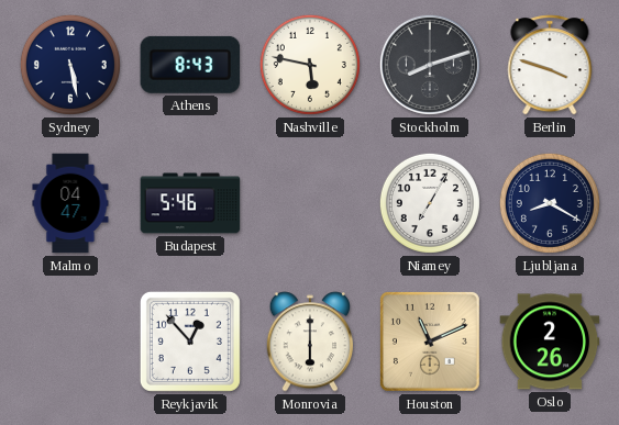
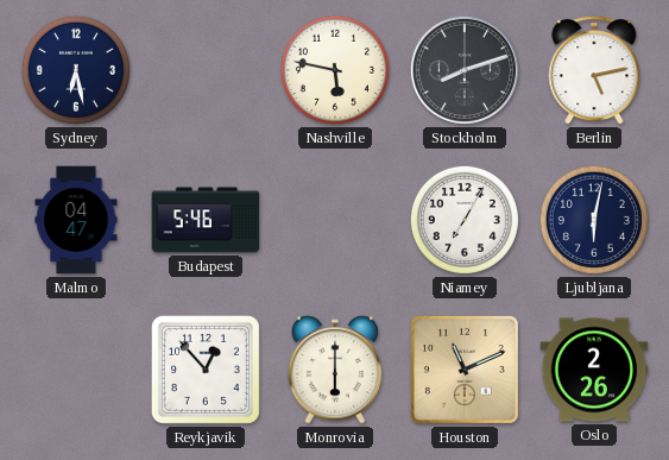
Sydney: 5:28 -> 6:28 (76, 70)
Athens: 8:43 -> none (190, 65)
Berlin: 3:48 -> 5:13 (594, 70)
Ljubljana: 8:20 -> 6:02 (594, 220)
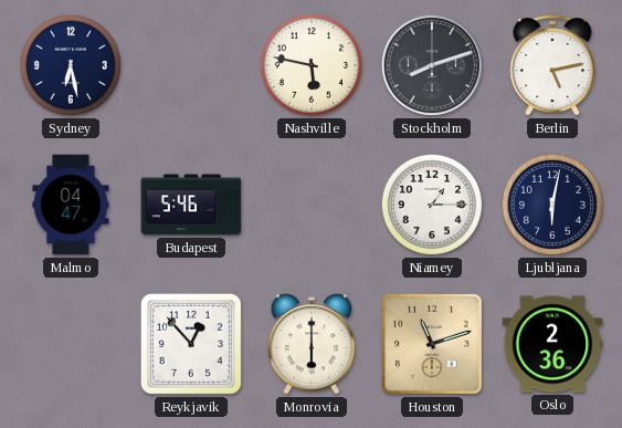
Niamey: 7:05 -> 1:15 (432, 205)
Houston: 11:11 -> 11:12 (432, 344)
Oslo: 2:26 -> 2:36 (552, 344)
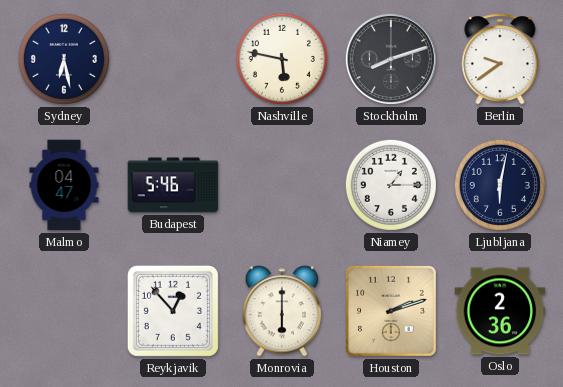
Berlin: 5:13 -> 9:39 (500, 59)
Houston: 11:12 -> 2:12 (391, 311)
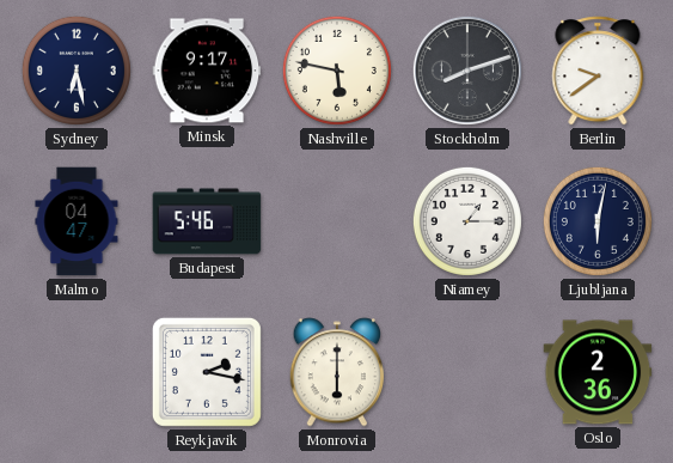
Minsk: none -> 9:17 (207, 71)
Reykjavik: 12:53 -> 2:17 (207, 372)
Houston: 2:12 -> none (391, 311)
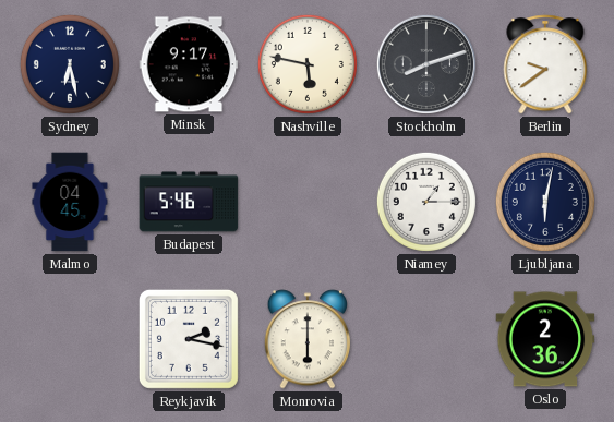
Malmo: 04:47 -> 04:45 (70, 202)
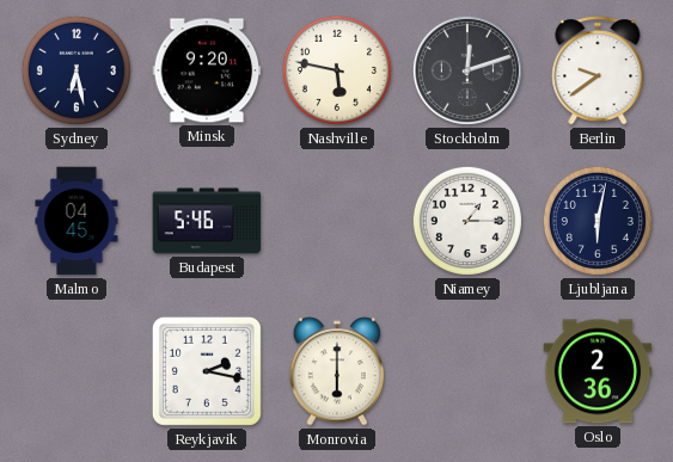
Minsk: 9:17 -> 9:20 (207, 70)
Stockholm: 8:12 -> 12:12 (467, 70)
